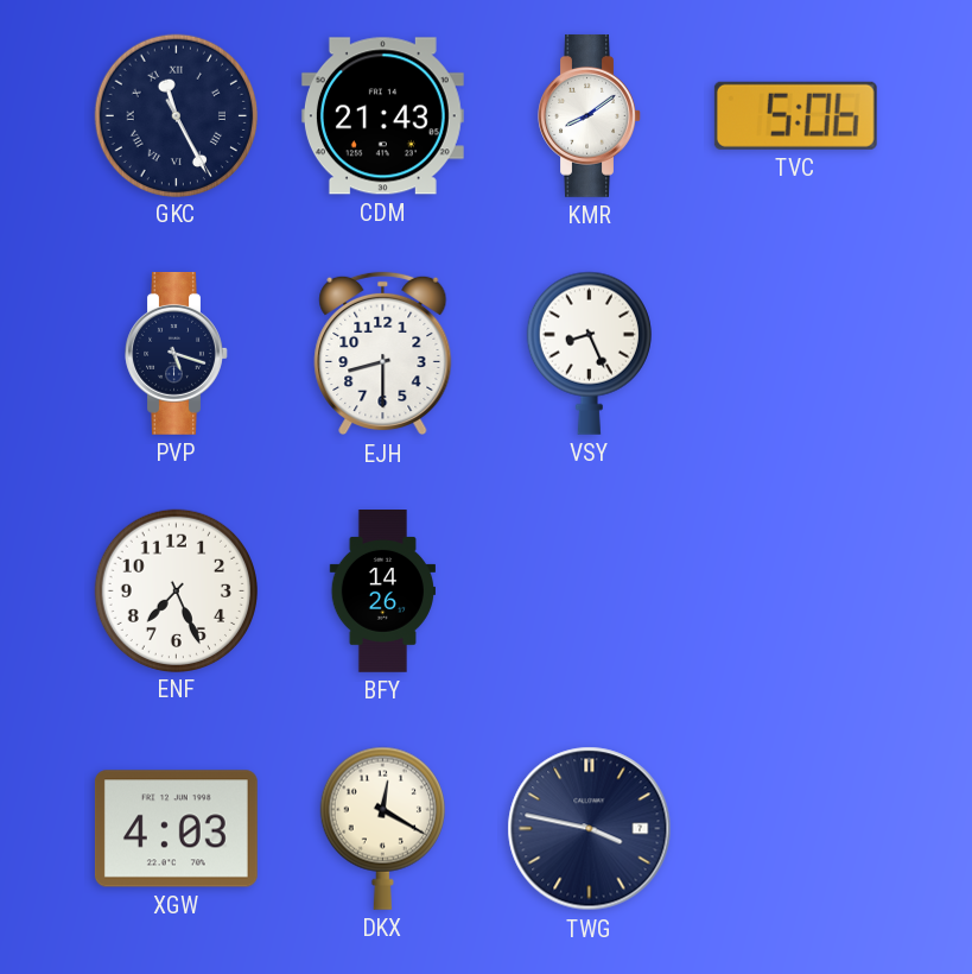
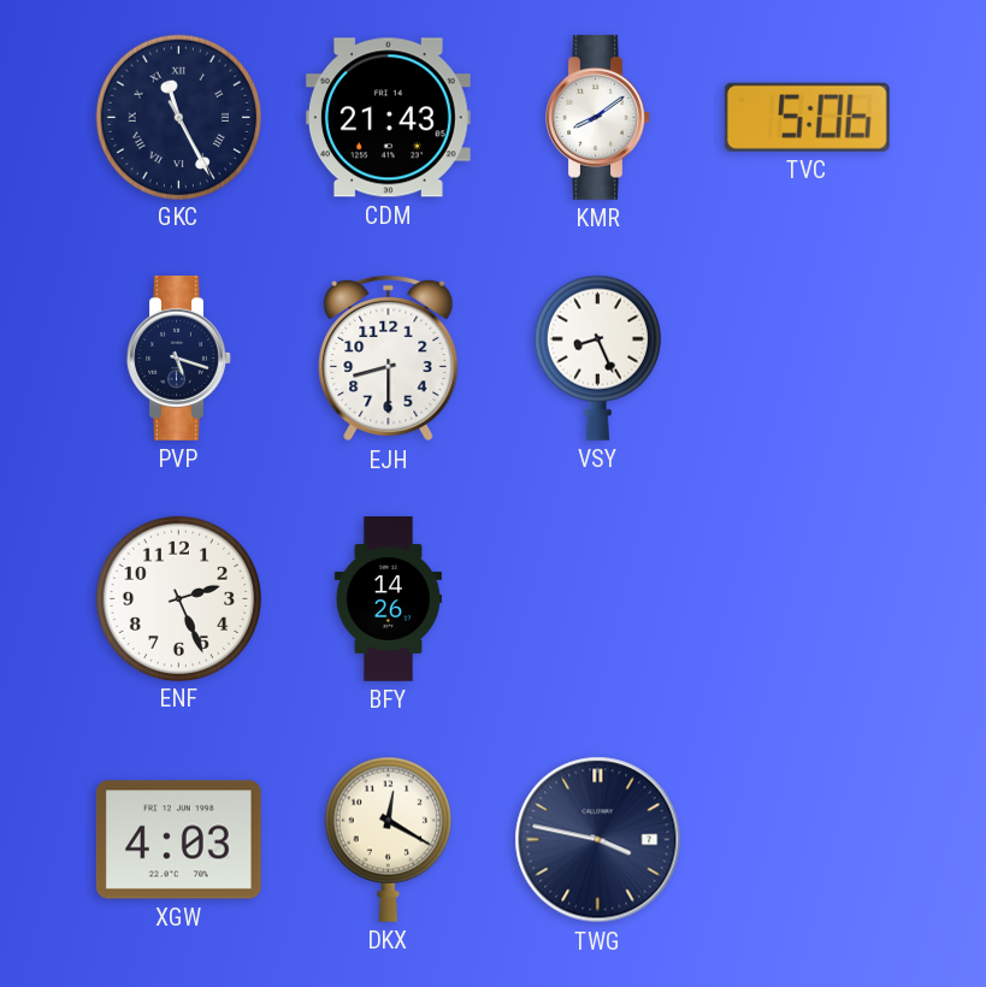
ENF: 7:26 -> 2:26 (178, 598)
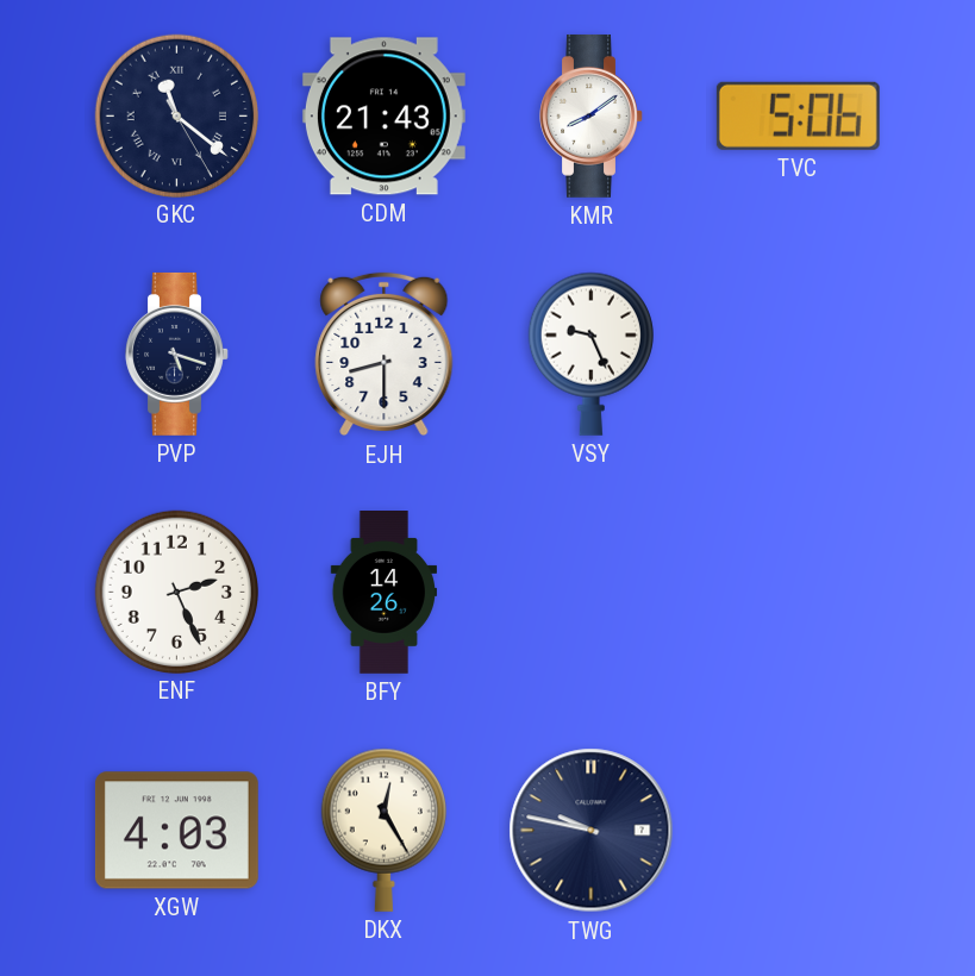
GKC: 11:25 -> 11:21 (176, 115)
VSY: 8:26 -> 9:26 (590, 354)
DKX: 12:20 -> 12:25 (383, 830)
TWG: 3:47 -> 9:47 (592, 831)
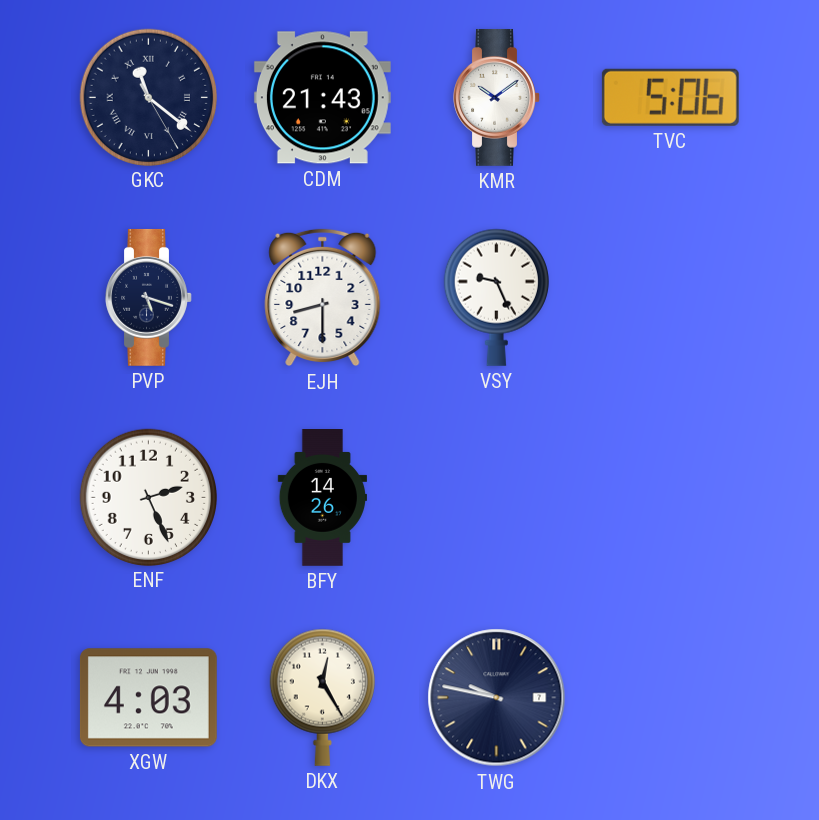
KMR: 8:09 -> 10:09 (497, 97)
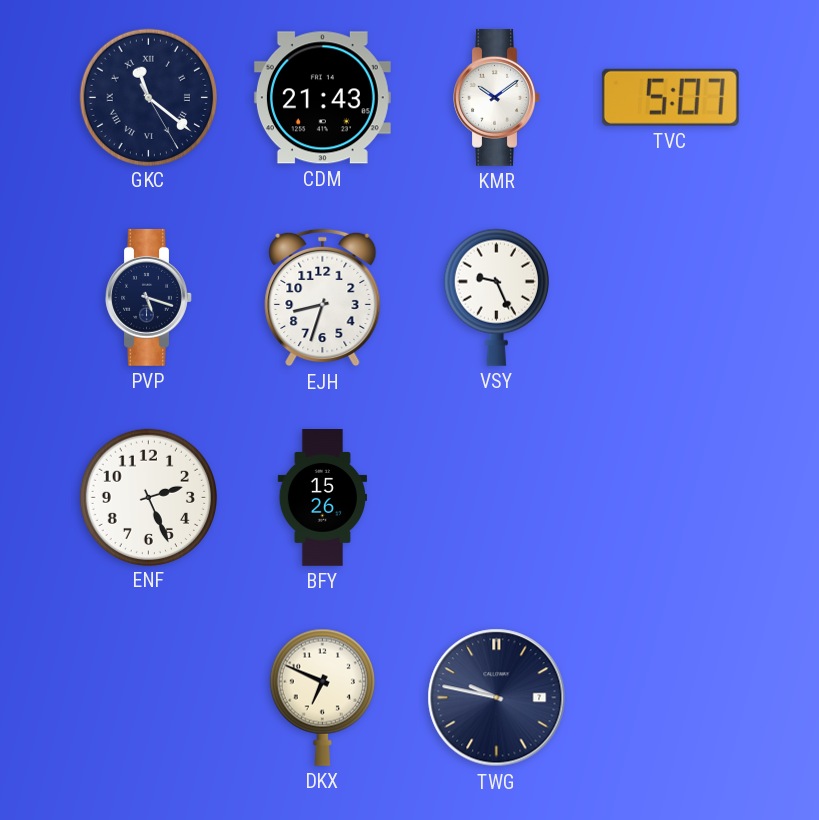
TVC: 5:06 -> 5:07 (670, 97)
EJH: 8:30 -> 8:33 (323, 298)
BFY: 14:26 -> 15:26 (322, 498)
XGW: 4:03 -> none (148, 698)
DKX: 12:25 -> 6:49 (322, 697)
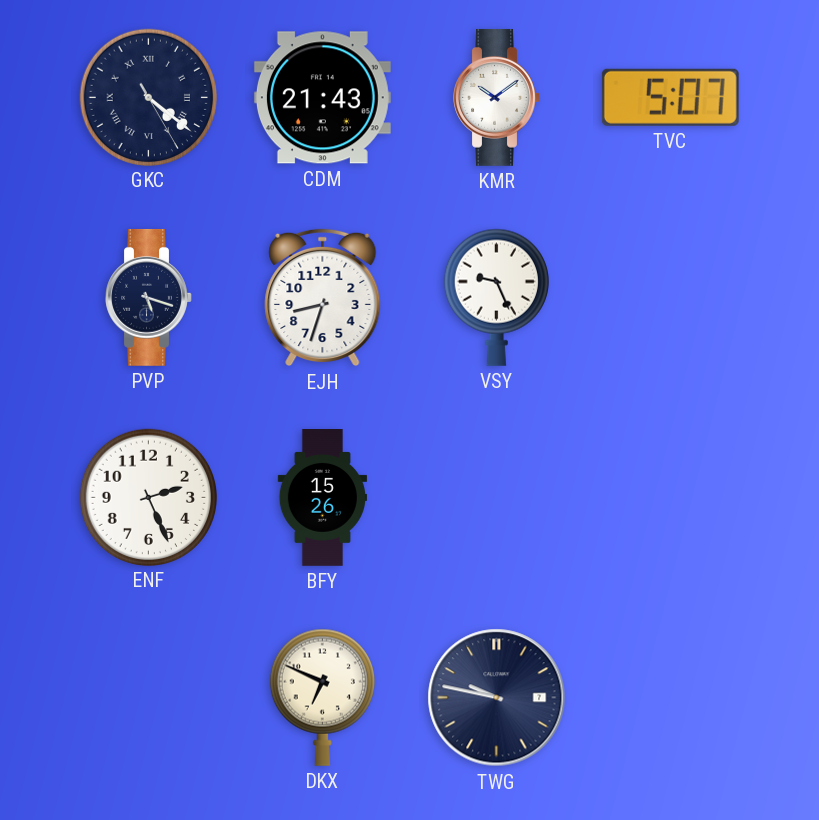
GKC: 11:21 -> 4:21 (148, 97)
